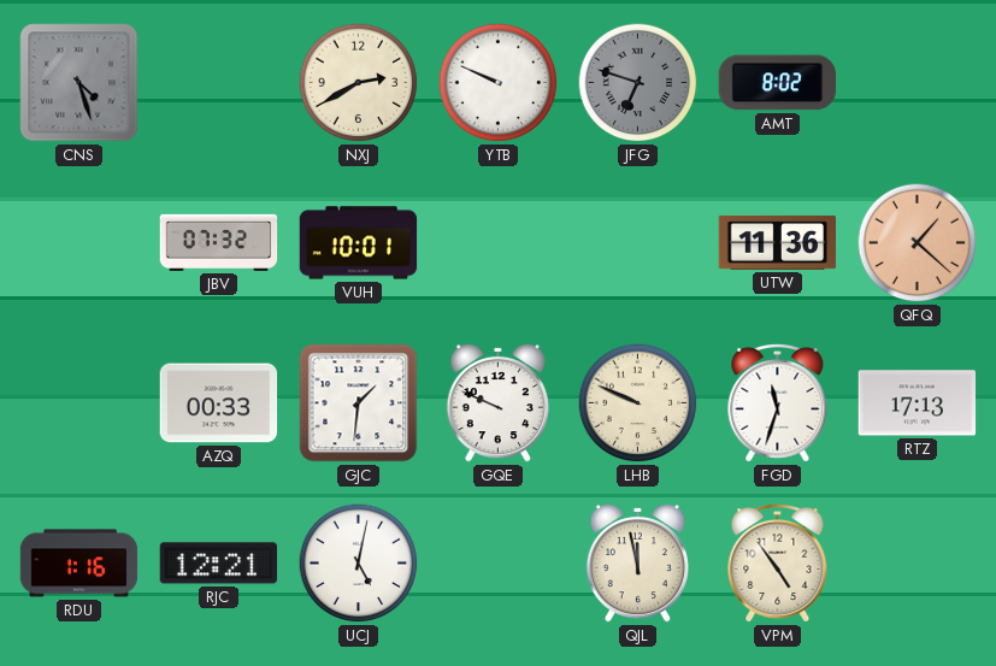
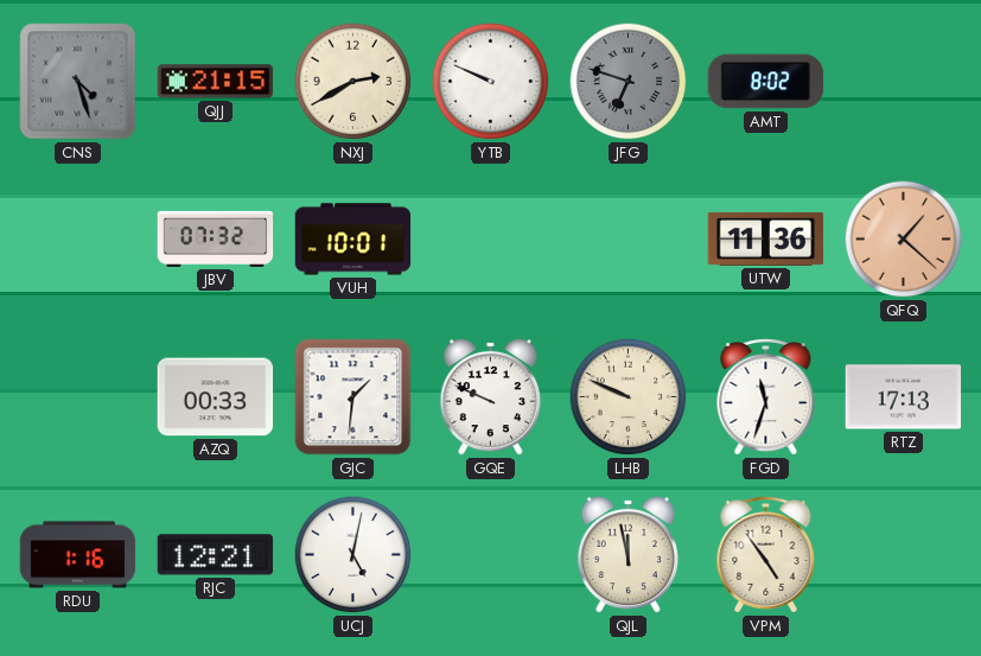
QJJ: none -> 21:15 (216, 82)
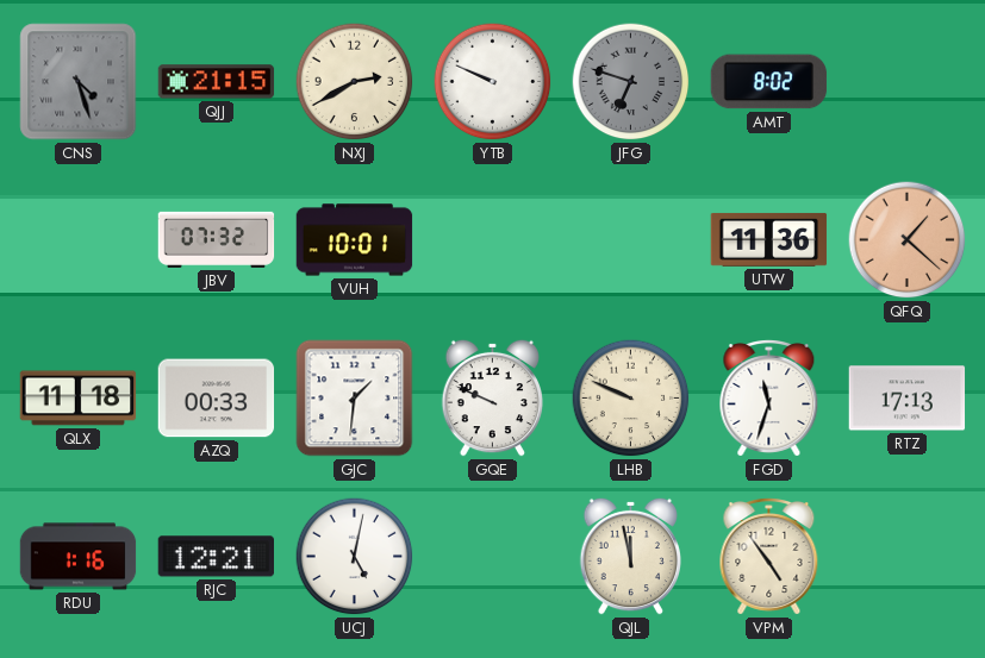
QLX: none -> 11:18 (79, 399)
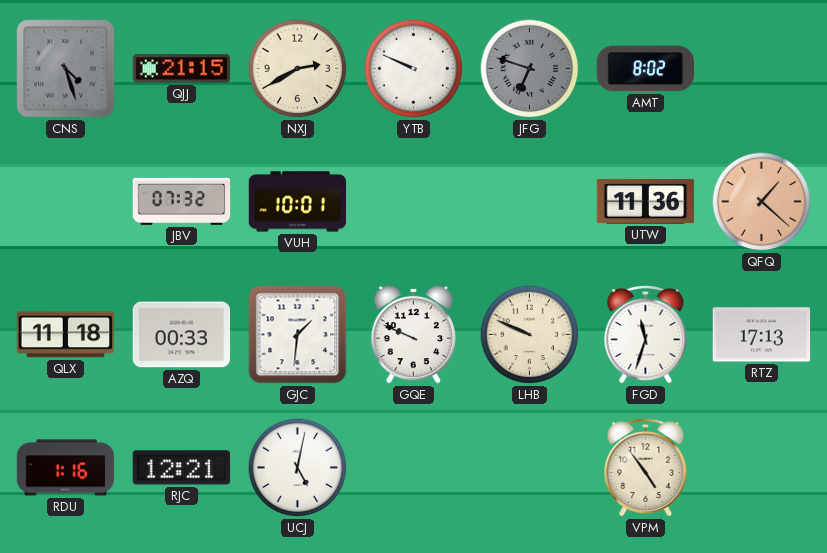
QJL: 11:58 -> none (631, 556)
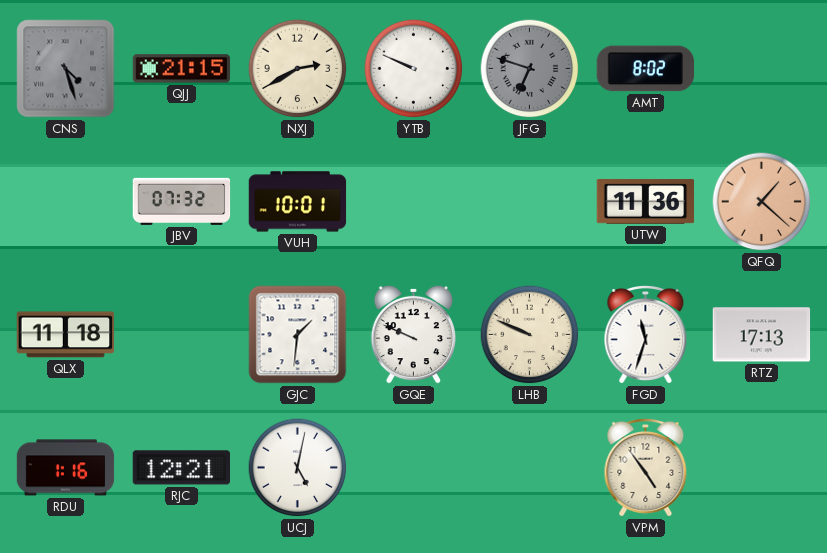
AZQ: 00:33 -> none (182, 335)
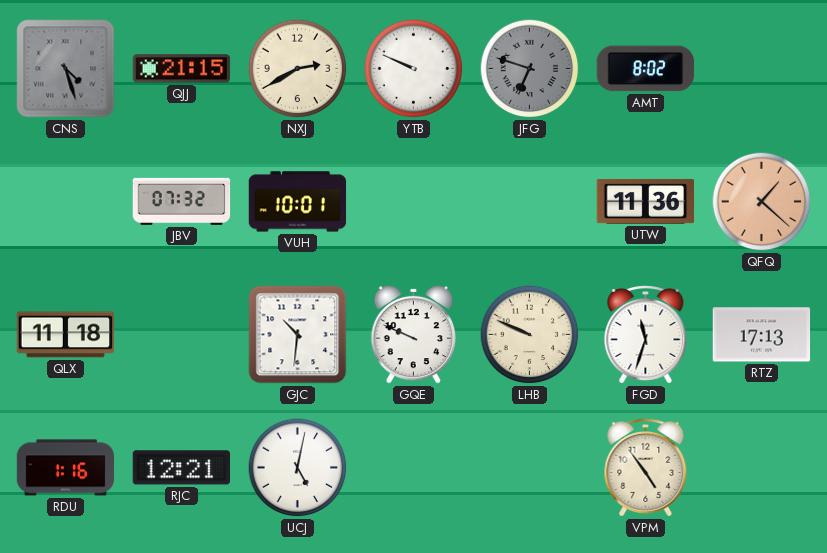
GJC: 1:31 -> 10:31 (298, 335)
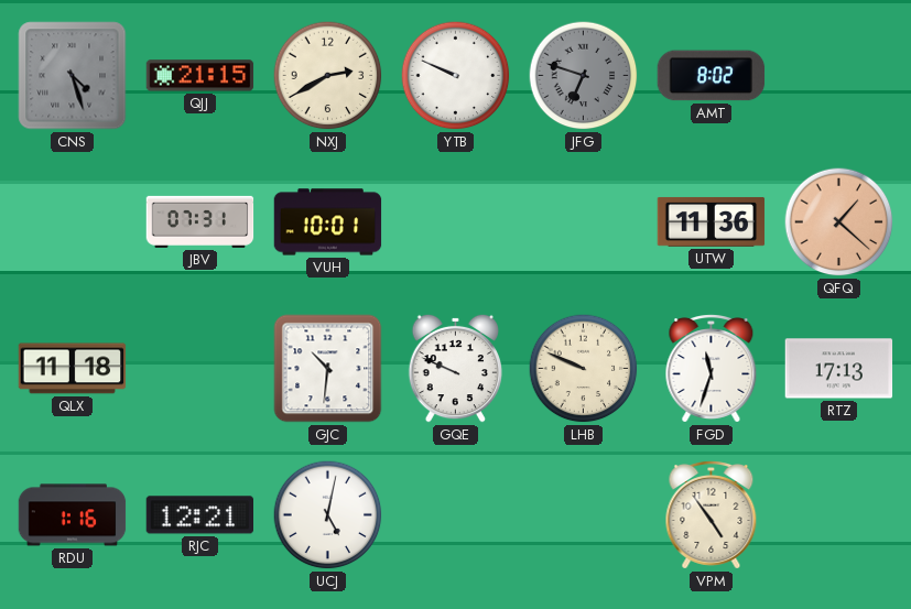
JBV: 07:32 -> 07:31 (200, 221)
